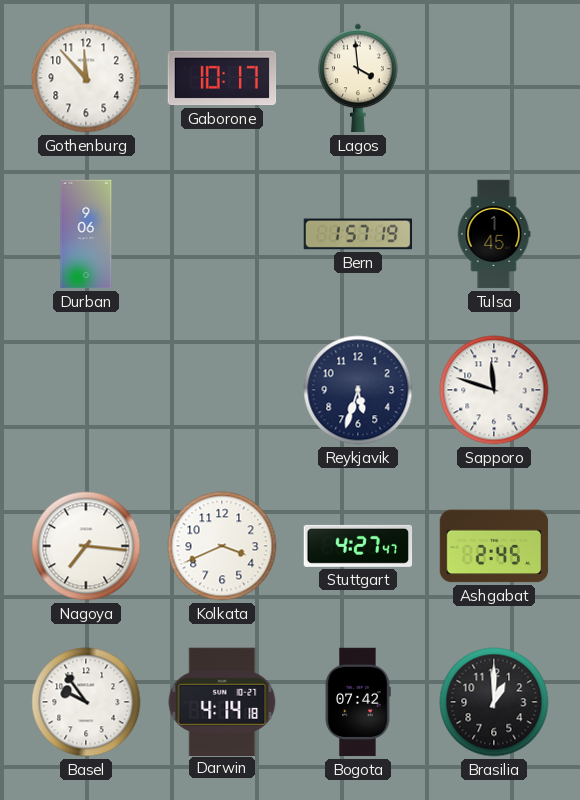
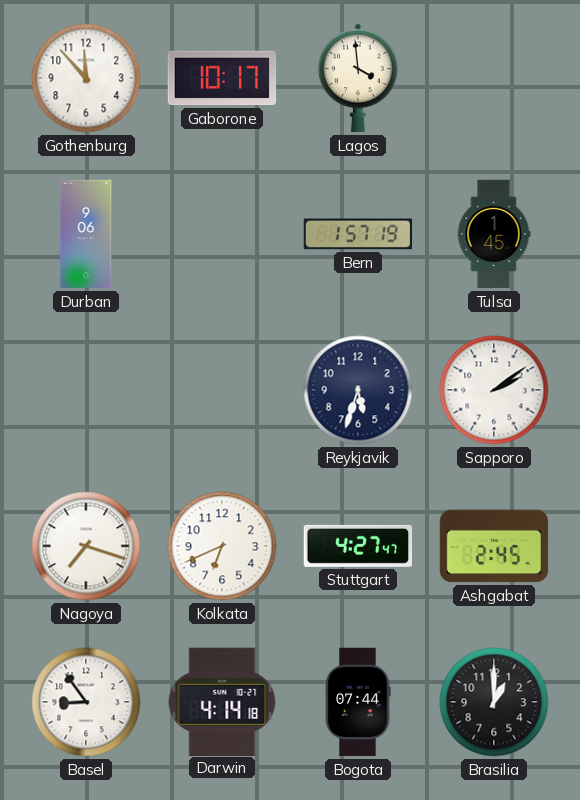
Sapporo: 11:48 -> 2:09 (494, 390)
Nagoya: 7:16 -> 7:18 (86, 546)
Kolkata: 3:41 -> 6:41 (222, 546)
Basel: 9:54 -> 8:54 (86, 702)
Bogota: 07:42 -> 07:44 (358, 702)
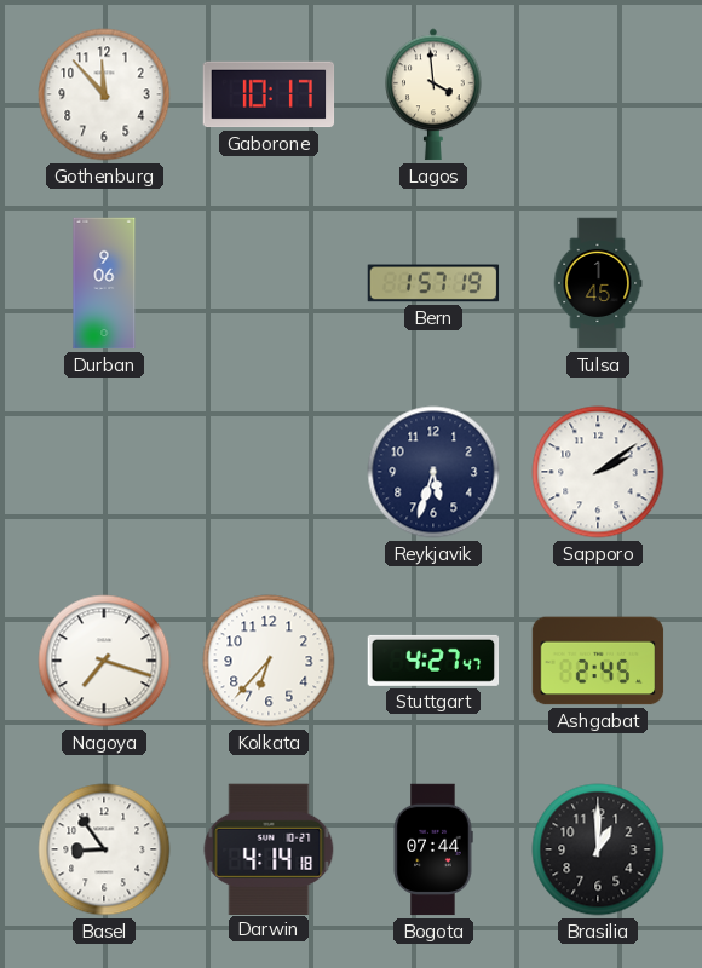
Kolkata: 6:41 -> 6:37 (269, 661)
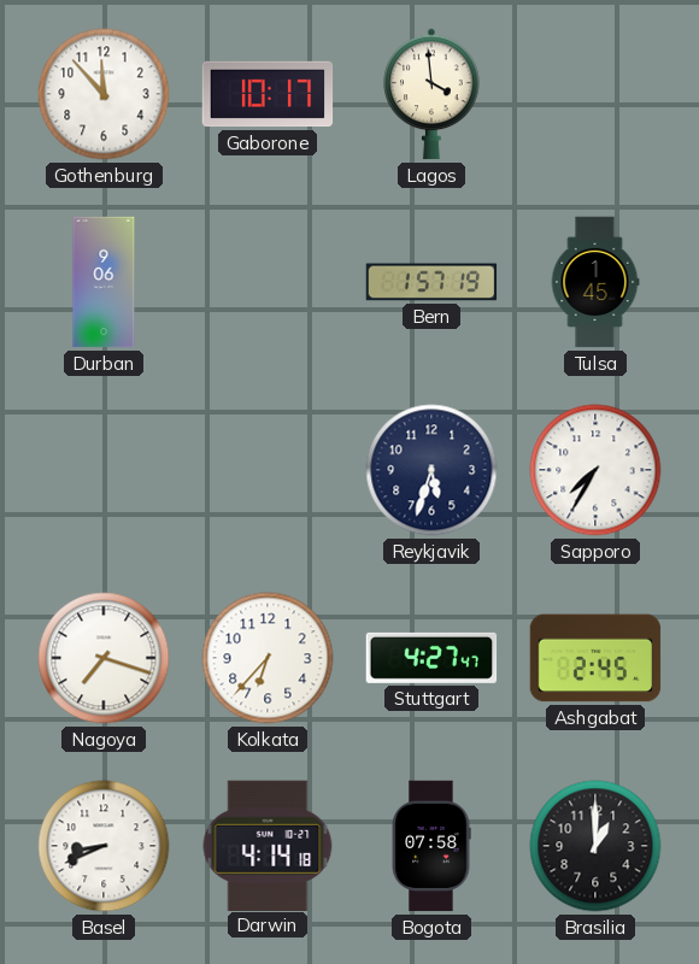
Sapporo: 2:09 -> 7:35 (595, 470)
Basel: 8:54 -> 8:41 (104, 846)
Bogota: 07:44 -> 07:58 (431, 846)
